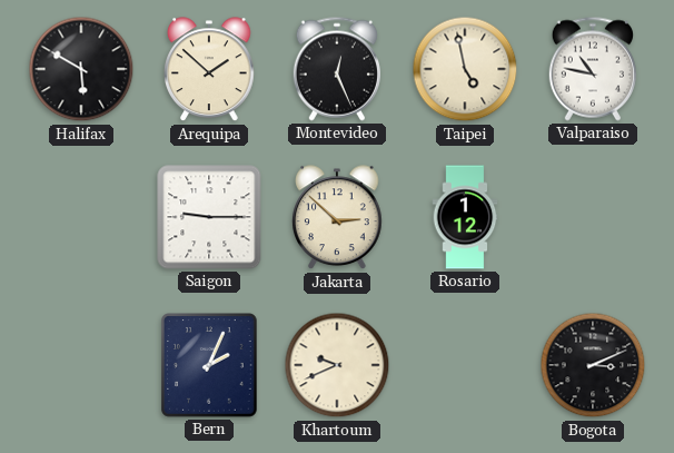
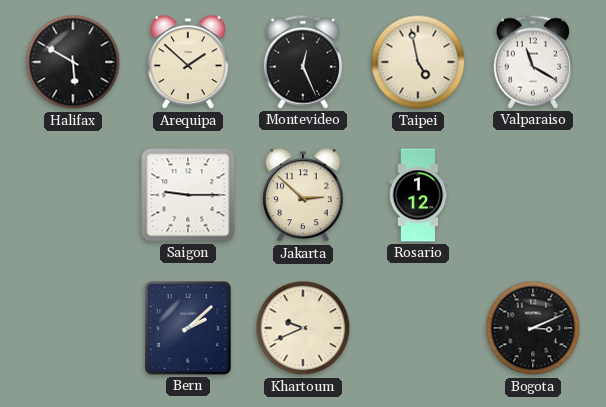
Valparaiso: 10:47 -> 11:20 (533, 62)
Bern: 2:04 -> 2:08 (189, 329)
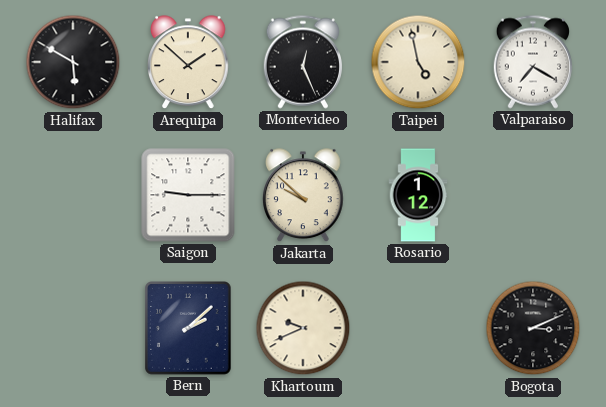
Valparaiso: 11:20 -> 7:20 (533, 62)
Jakarta: 2:52 -> 9:52 (304, 196)
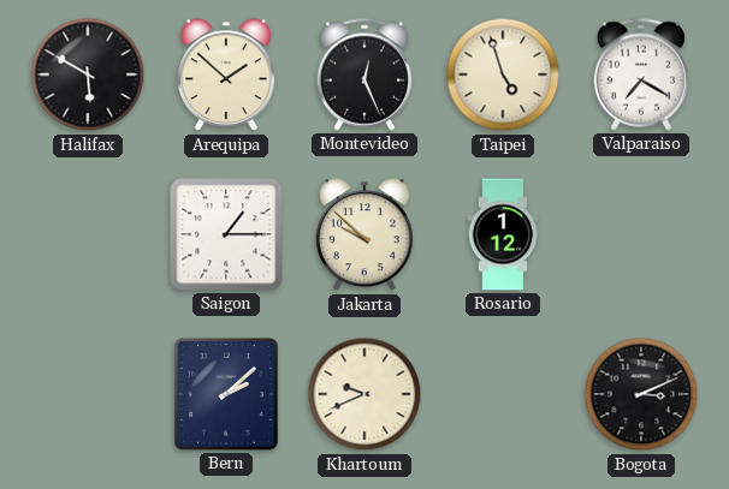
Taipei: 4:58 -> 4:57 (503, 74)
Saigon: 9:15 -> 1:15 (226, 234)
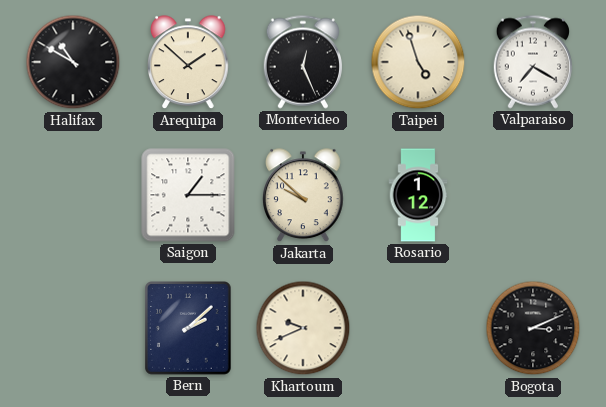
Halifax: 5:50 -> 10:50 (73, 62)
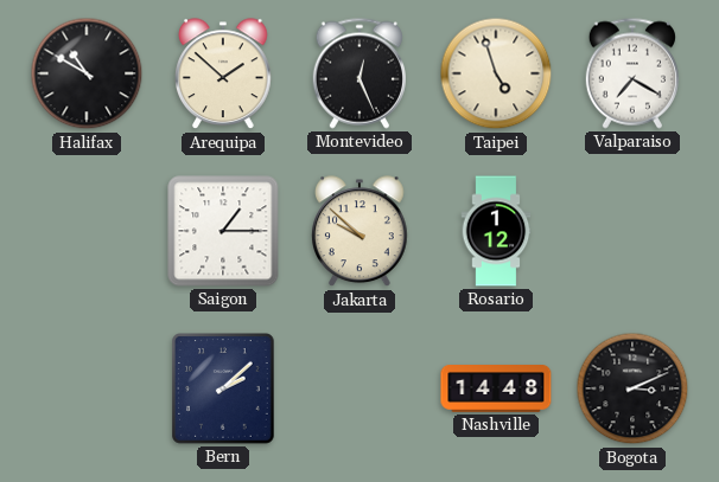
Khartoum: 9:41 -> none (303, 328)
Nashville: none -> 14:48 (496, 390)
